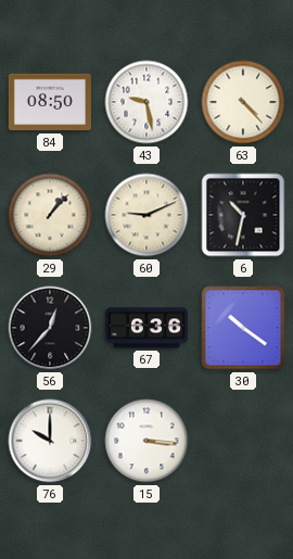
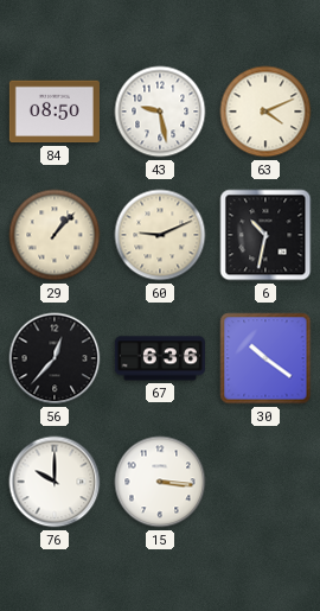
63: 4:23 -> 4:11 (265, 112)
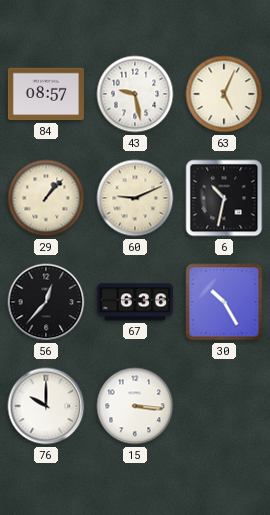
84: 08:50 -> 08:57 (46, 94)
63: 4:11 -> 5:04 (224, 94)
30: 10:21 -> 10:25 (224, 302)
